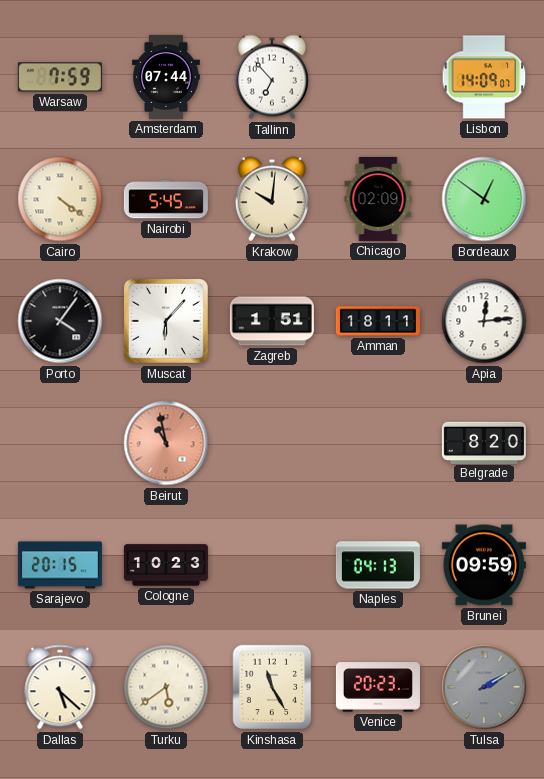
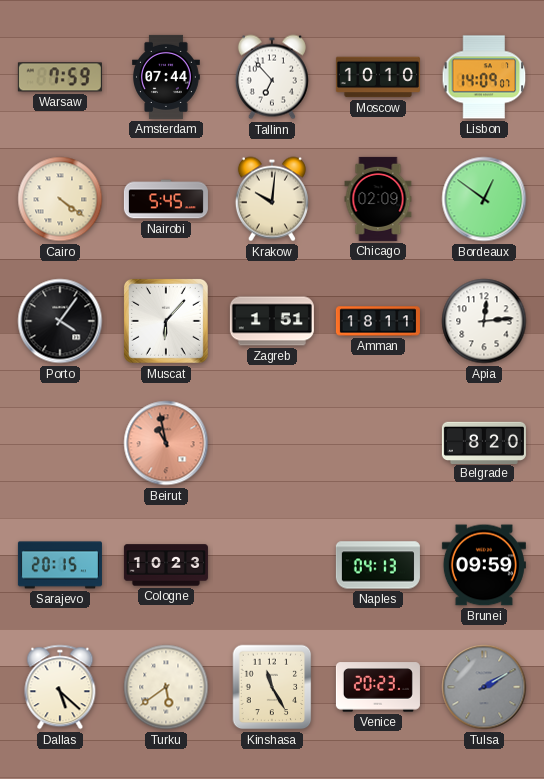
Moscow: none -> 10:10 (378, 77)
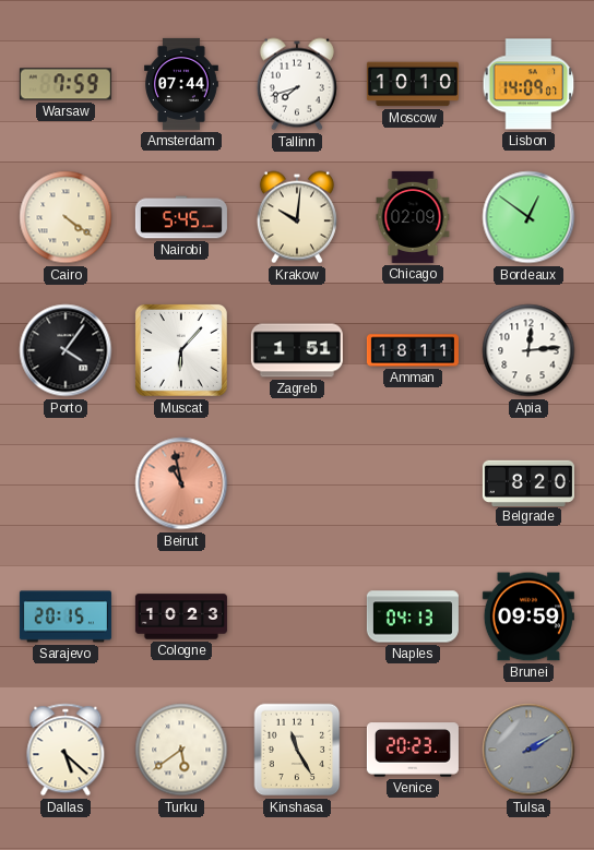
Tallinn: 6:53 -> 7:42 (297, 84)
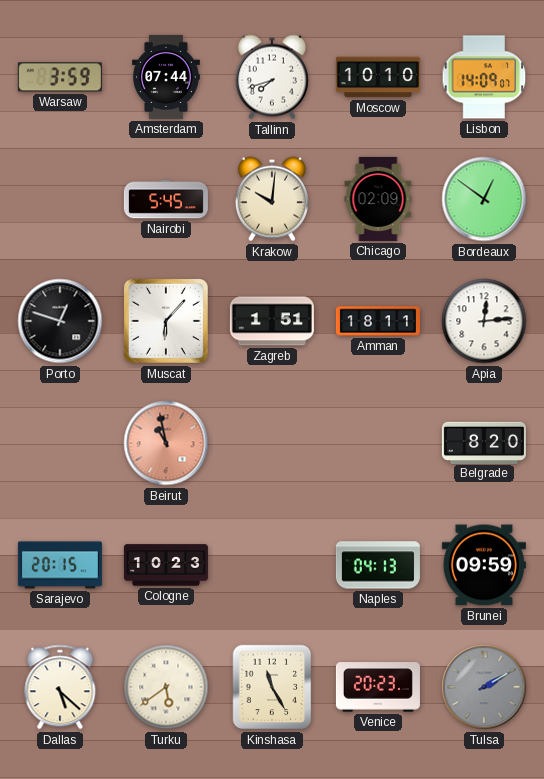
Warsaw: 7:59 -> 3:59 (60, 77)
Cairo: 4:21 -> none (66, 217)
Porto: 4:06 -> 12:48 (60, 321)
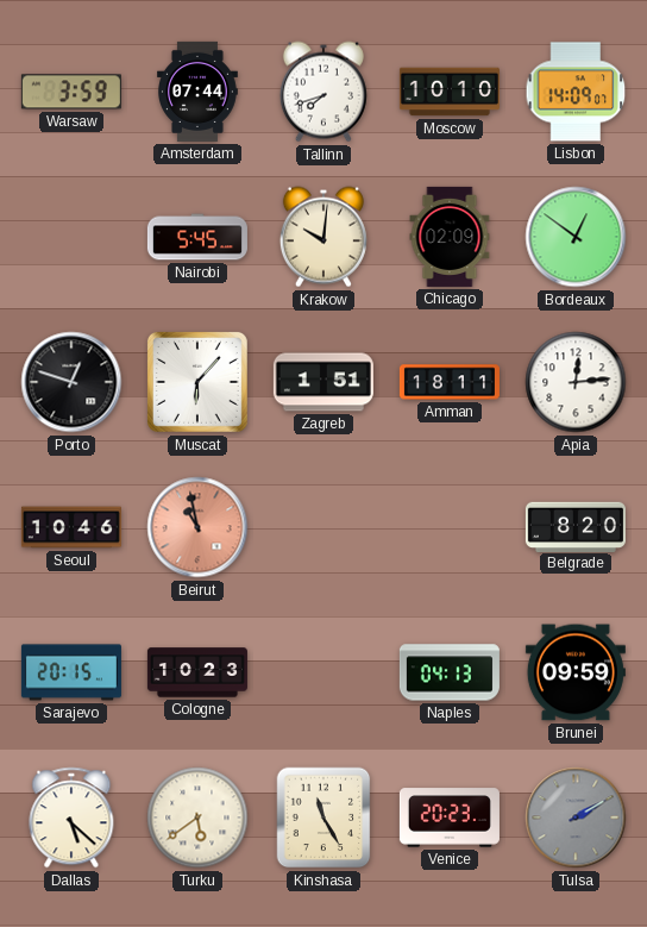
Seoul: none -> 10:46 (71, 527)
